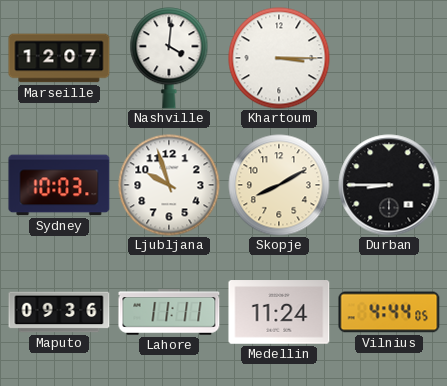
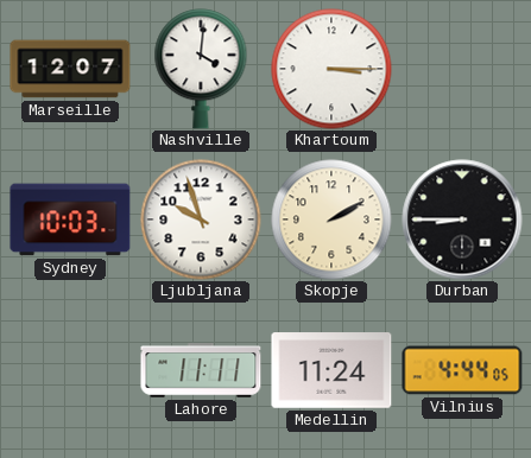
Skopje: 8:10 -> 2:10 (331, 220)
Maputo: 09:36 -> none (59, 312)
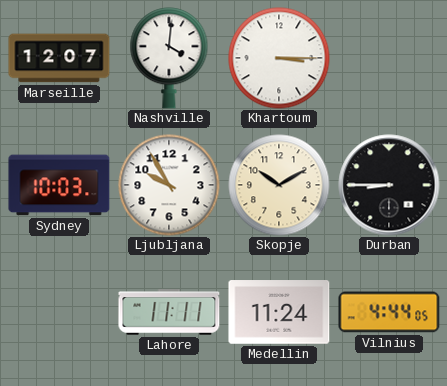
Ljubljana: 9:57 -> 9:55 (169, 185)
Skopje: 2:10 -> 10:10 (279, 185)
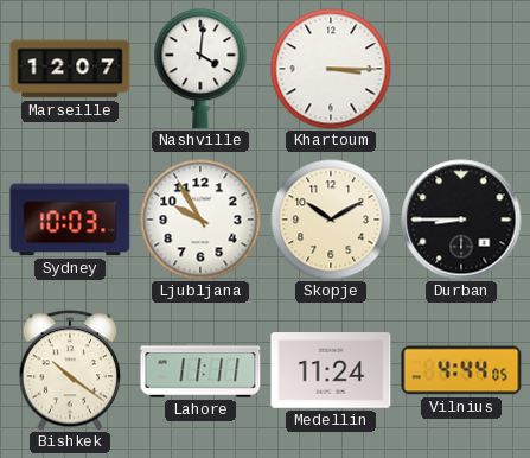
Bishkek: none -> 10:21 (70, 370)
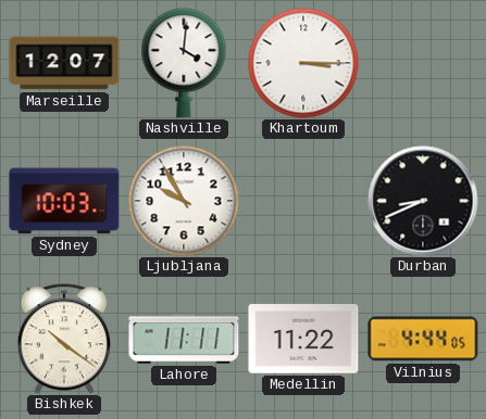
Skopje: 10:10 -> none (331, 220)
Durban: 8:45 -> 8:41 (423, 201)
Medellin: 11:24 -> 11:22 (303, 339)
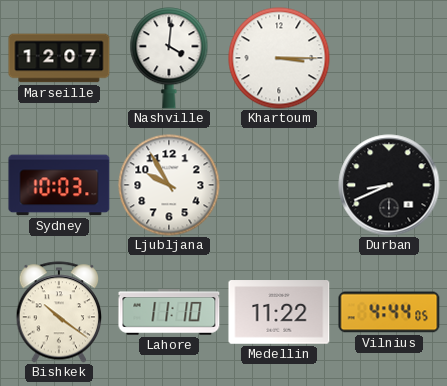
Lahore: 11:11 -> 11:10 (169, 312)
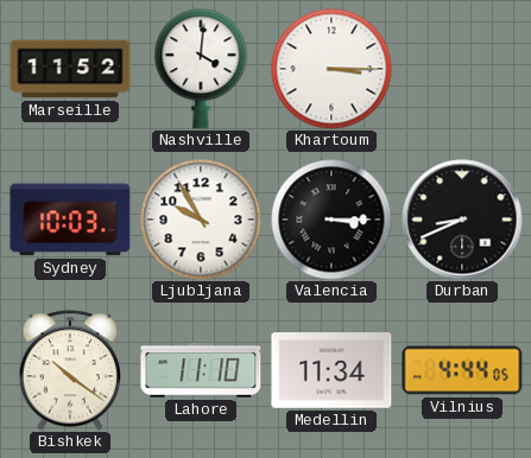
Marseille: 12:07 -> 11:52 (70, 69)
Valencia: none -> 3:15 (331, 220)
Medellin: 11:22 -> 11:34 (331, 370)
